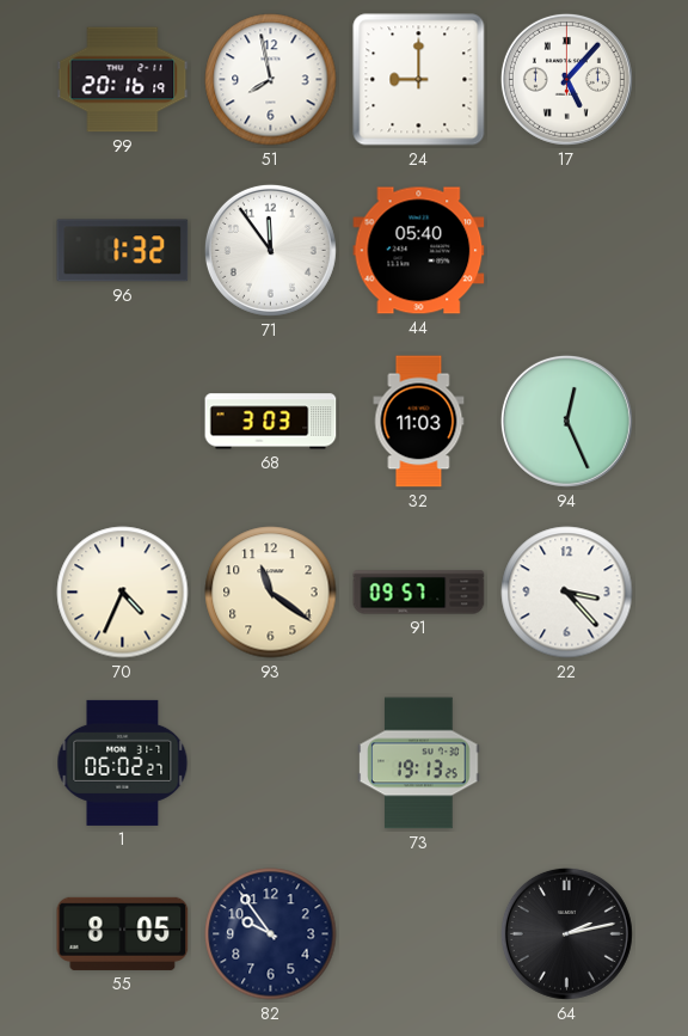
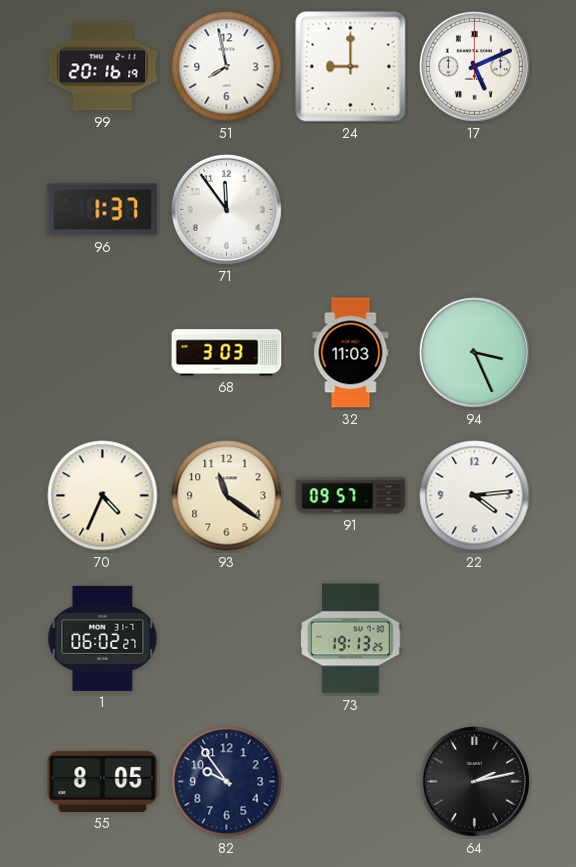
17: 5:07 -> 5:11 (474, 66)
96: 1:32 -> 1:37 (103, 210)
44: 05:40 -> none (419, 251)
94: 12:26 -> 3:26 (474, 352)
22: 3:23 -> 4:14 (475, 496)
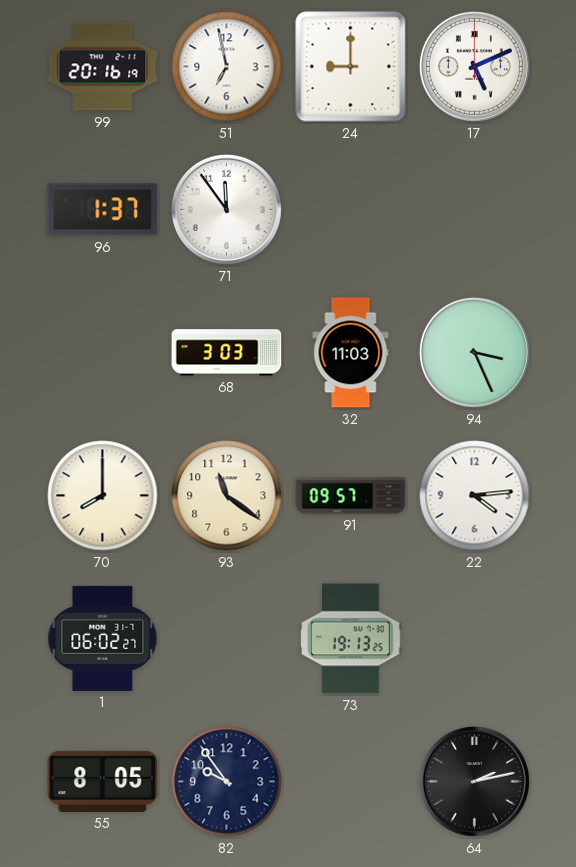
51: 7:58 -> 6:58 (227, 67)
70: 4:34 -> 8:00 (103, 496)
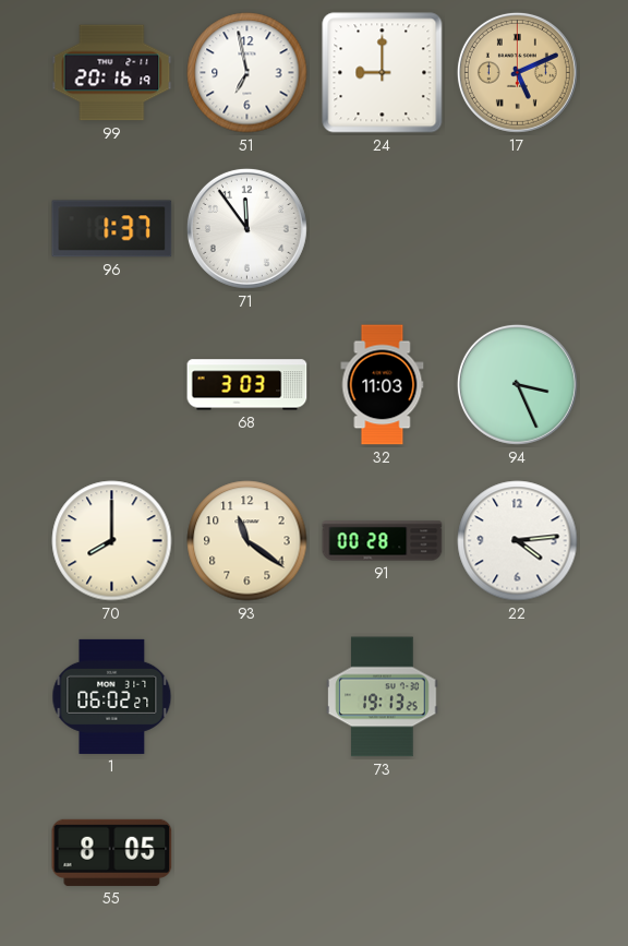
17 dial: white -> champagne (517, 72)
91: 09:57 -> 00:28 (383, 541)
82: 9:54 -> none (227, 782)
64: 2:13 -> none (474, 781)
